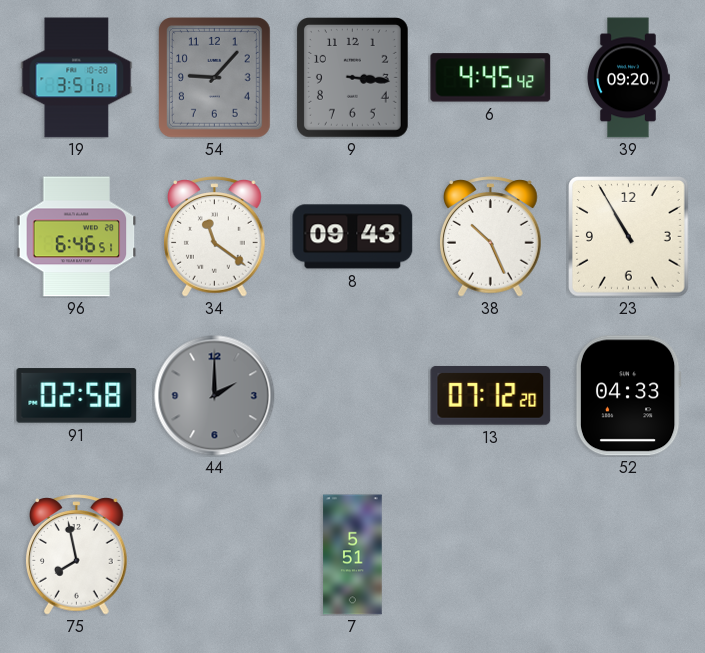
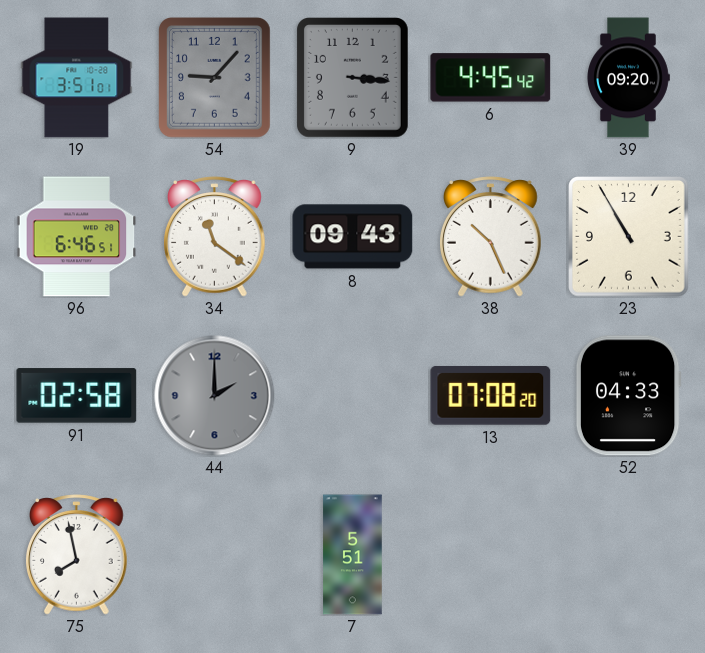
13: 07:12 -> 07:08 (491, 396)
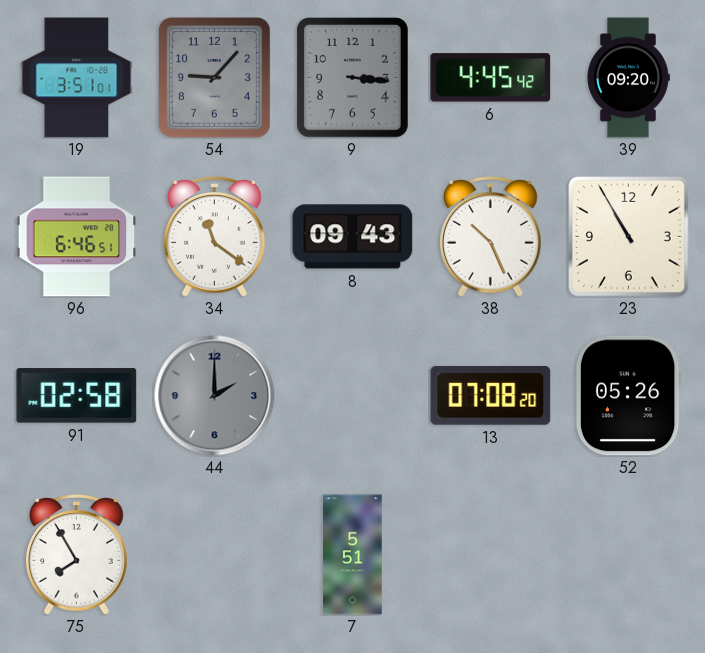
52: 04:33 -> 05:26 (628, 396)
75: 7:58 -> 7:55 (77, 555)
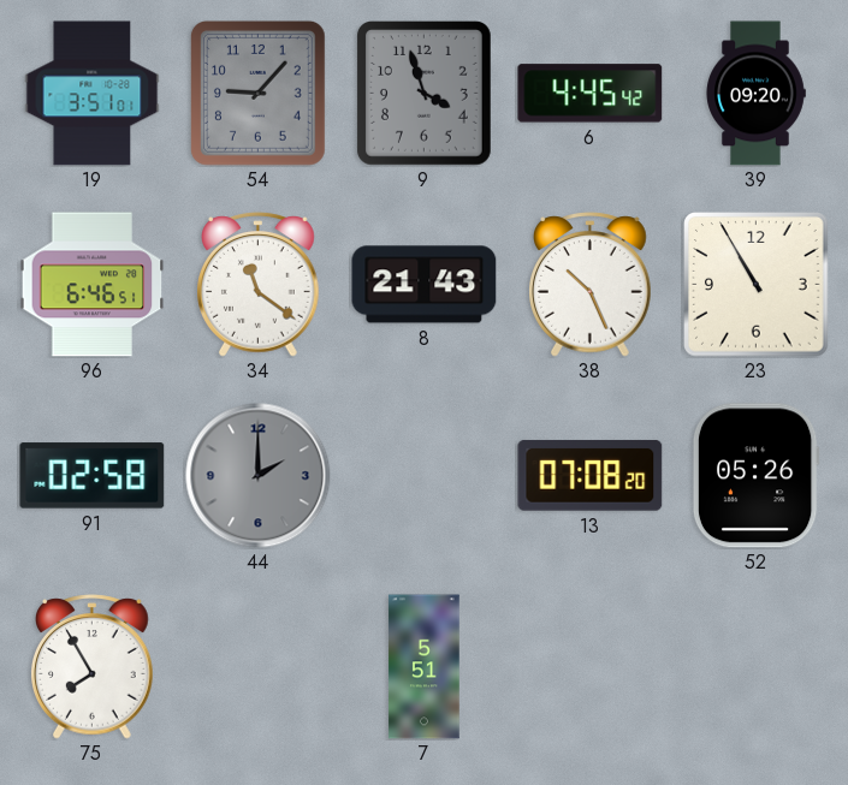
9: 3:16 -> 3:57 (423, 94)
8: 09:43 -> 21:43 (425, 285)
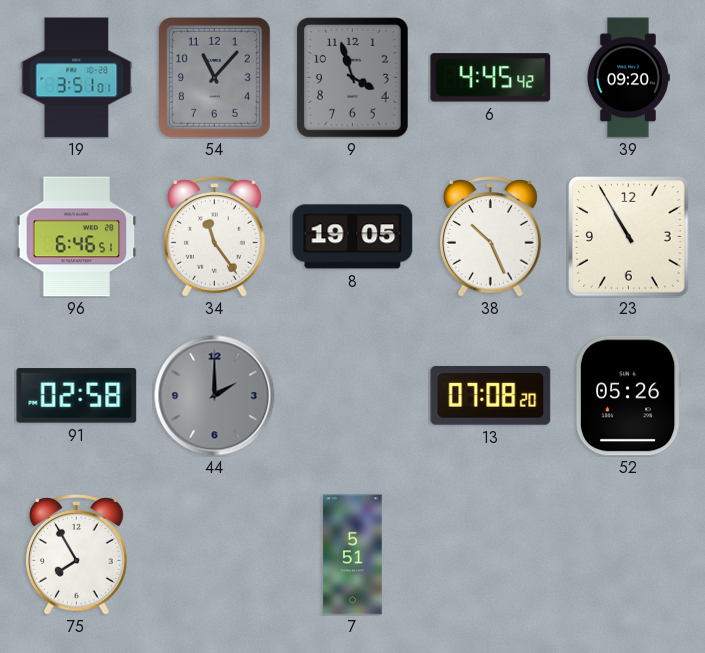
54: 9:07 -> 11:07 (214, 78)
34: 11:21 -> 11:24 (215, 237)
8: 21:43 -> 19:05 (353, 237)
